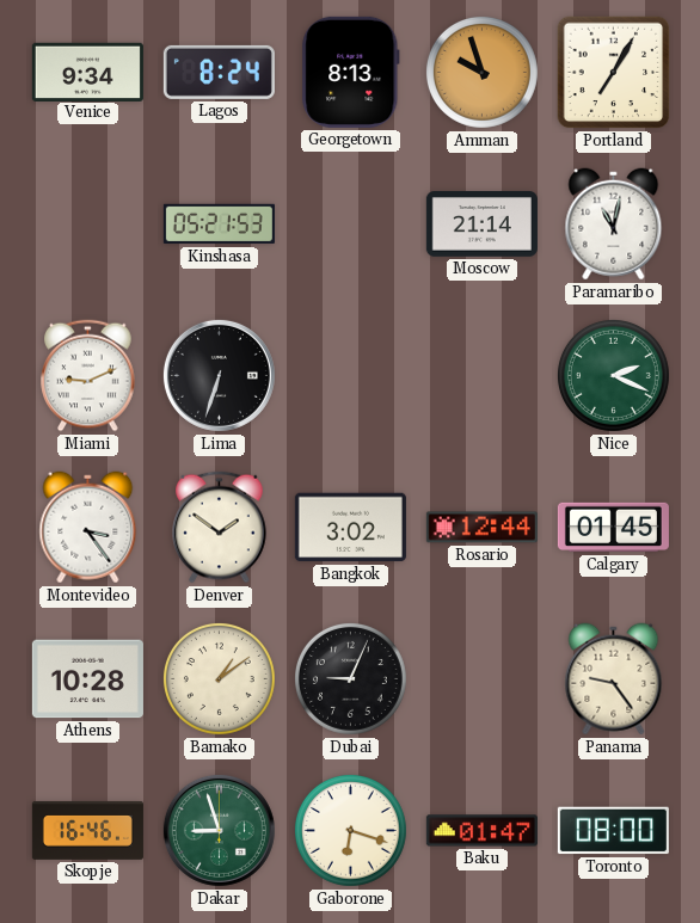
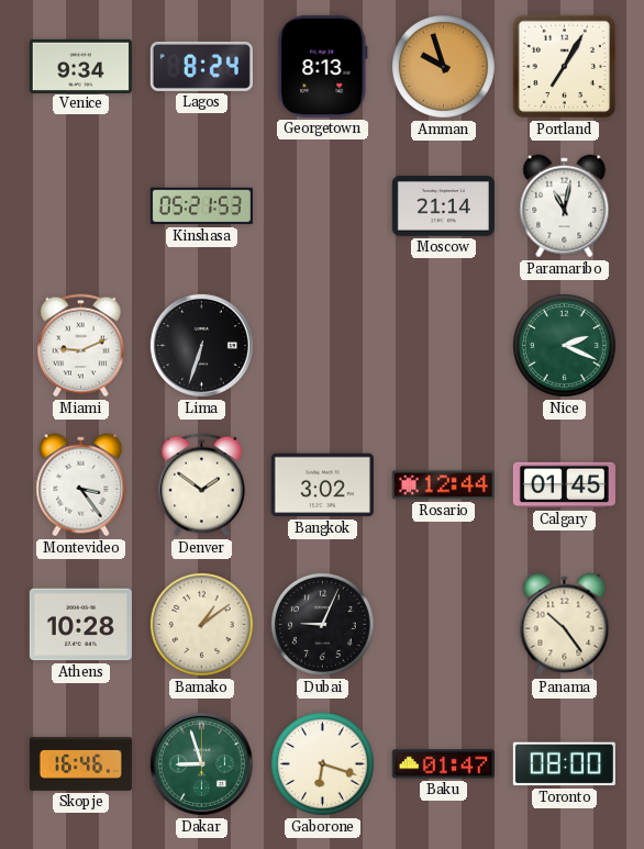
Panama: 9:24 -> 10:24 (565, 625)
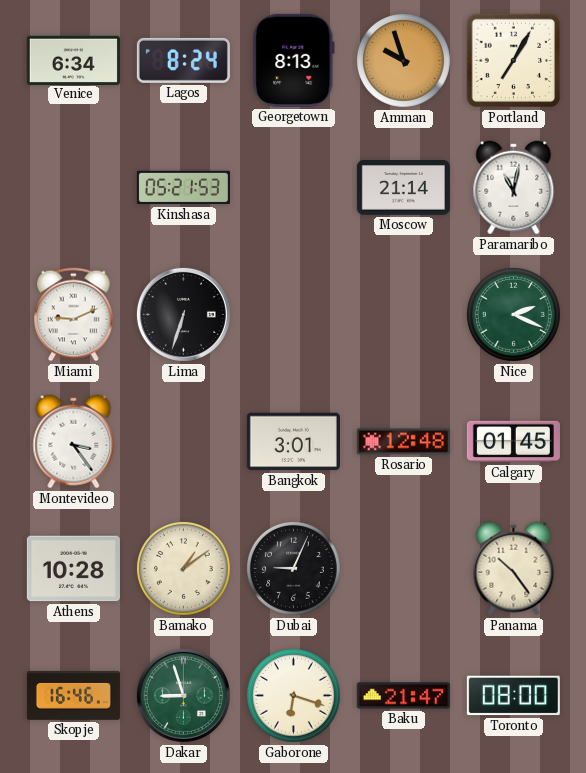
Venice: 9:34 -> 6:34 (73, 60)
Denver: 1:51 -> none (202, 485)
Bangkok: 3:02 -> 3:01 (293, 442)
Rosario: 12:44 -> 12:48 (403, 442)
Baku: 01:47 -> 21:47 (403, 696)
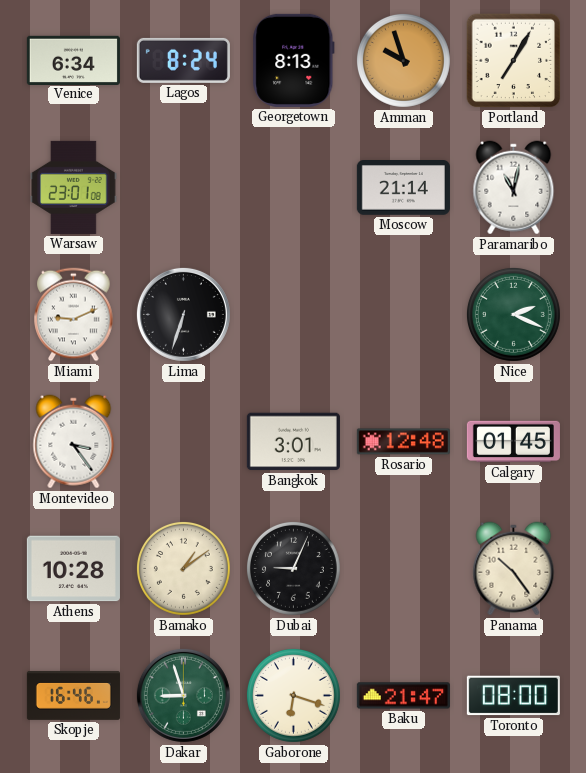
Warsaw: none -> 23:01 (74, 187)
Kinshasa: 05:21 -> none (183, 188)
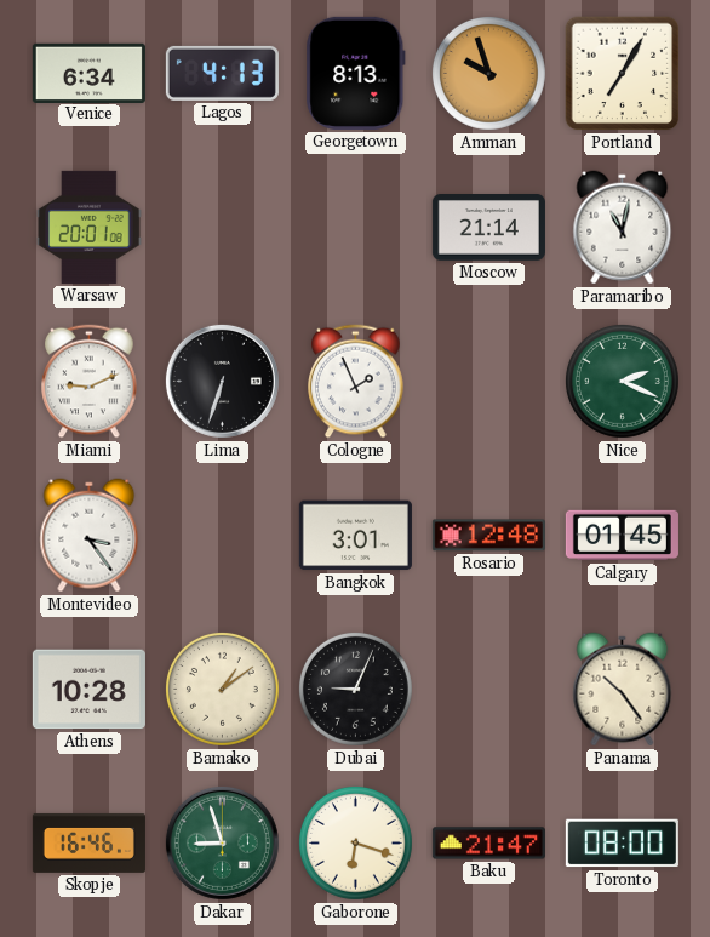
Lagos: 8:24 -> 4:13 (222, 73)
Warsaw: 23:01 -> 20:01 (90, 227)
Cologne: none -> 1:56 (356, 382)
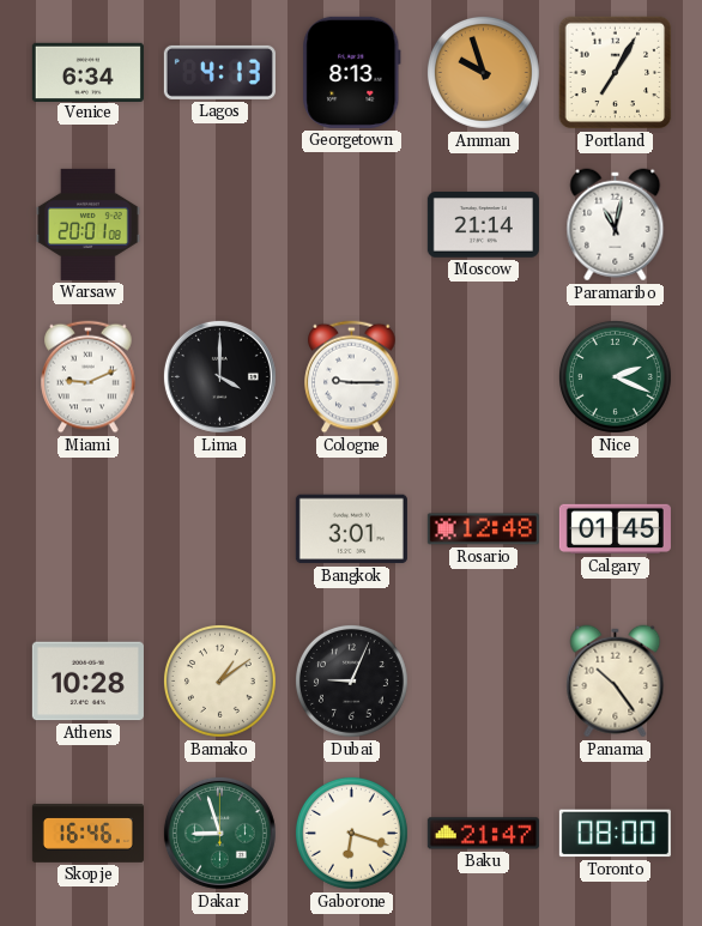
Lima: 6:33 -> 4:00 (219, 376)
Cologne: 1:56 -> 9:15 (352, 377)
Montevideo: 3:24 -> none (90, 536)
